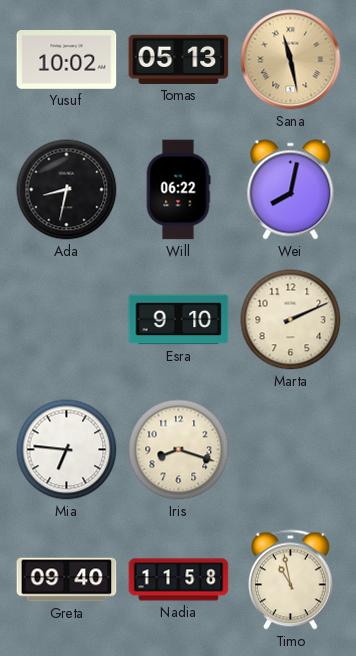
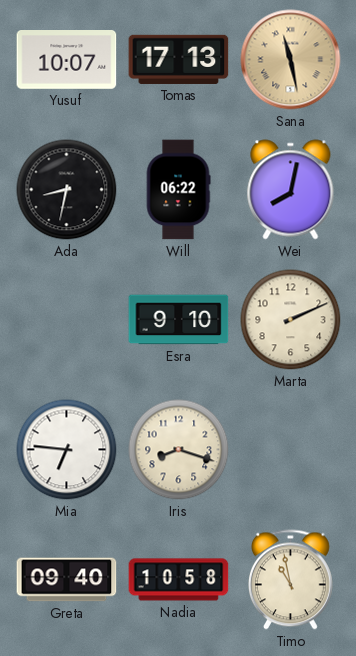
Yusuf: 10:02 -> 10:07 (67, 60)
Tomas: 05:13 -> 17:13 (179, 59)
Nadia: 11:58 -> 10:58 (179, 580)
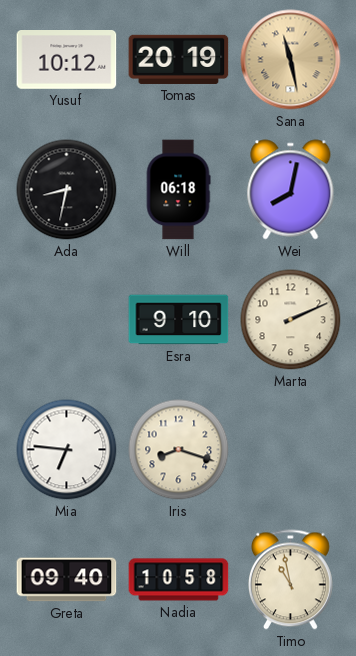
Yusuf: 10:07 -> 10:12 (67, 60)
Tomas: 17:13 -> 20:19 (179, 59)
Will: 06:22 -> 06:18 (178, 190)
